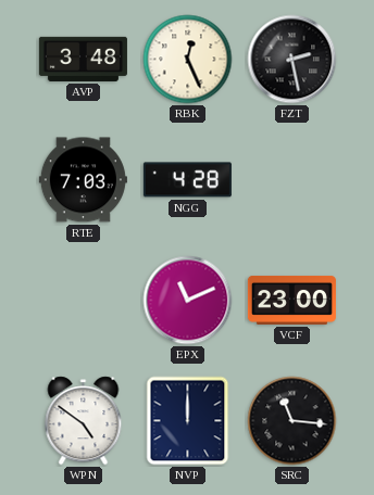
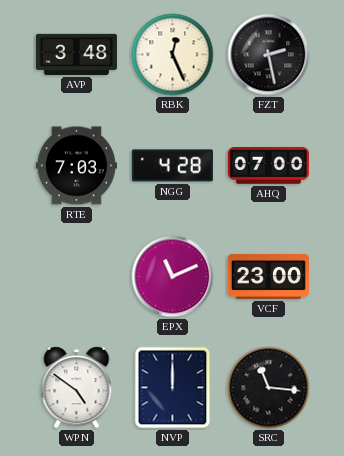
AHQ: none -> 07:00 (268, 166)
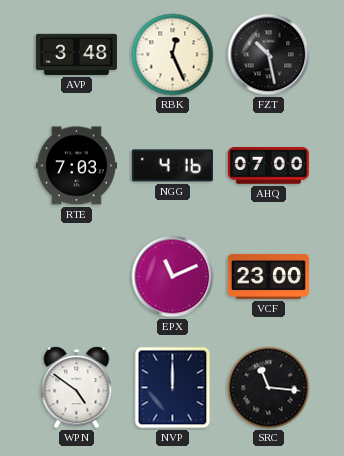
FZT: 2:28 -> 10:28 (269, 55)
NGG: 4:28 -> 4:16 (172, 166)
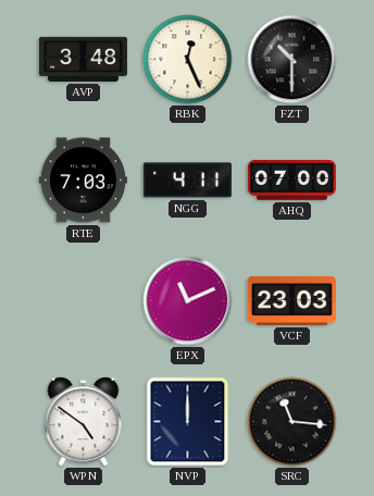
FZT: 10:28 -> 10:30 (292, 60)
NGG: 4:16 -> 4:11 (187, 181)
VCF: 23:00 -> 23:03 (291, 300)
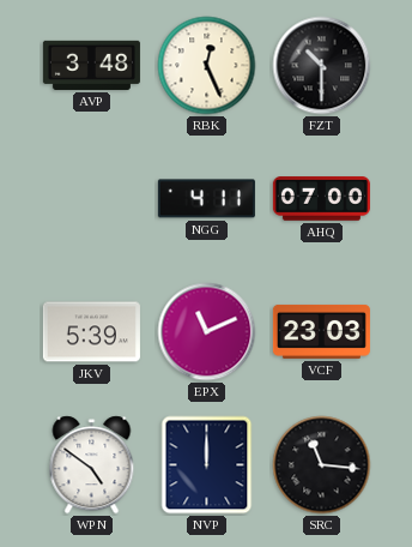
RTE: 7:03 -> none (83, 181)
JKV: none -> 5:39 (91, 332)
